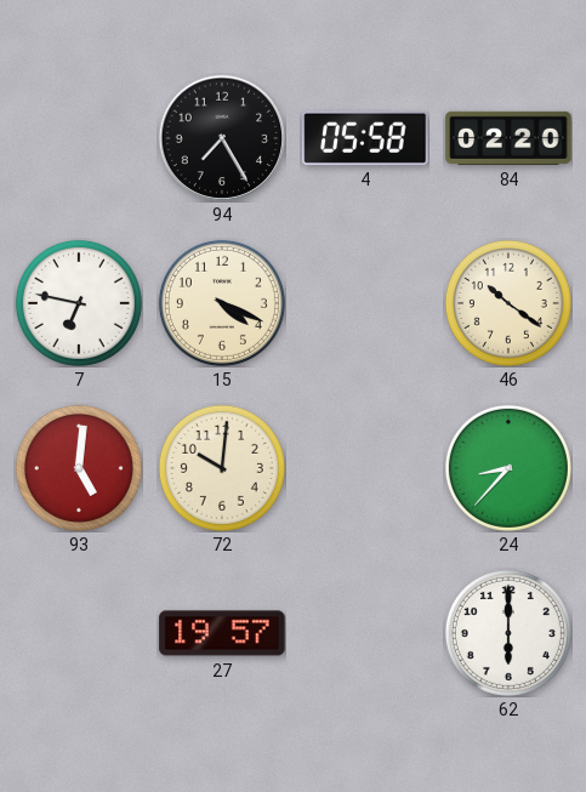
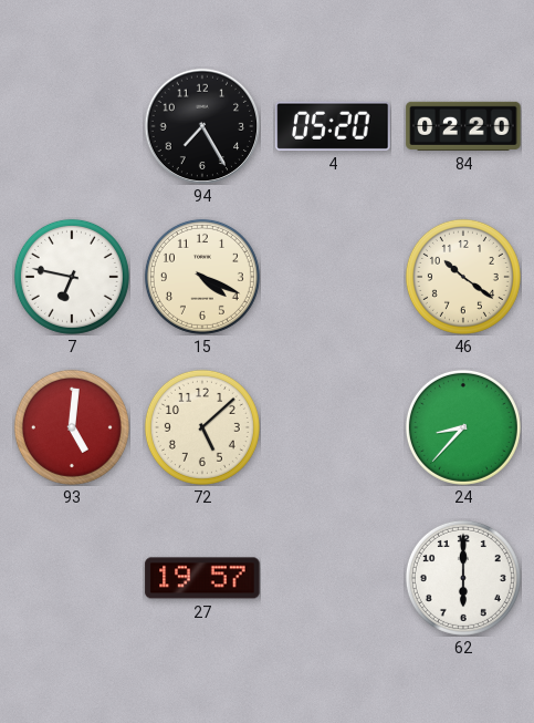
4: 05:58 -> 05:20 (333, 126)
72: 10:01 -> 5:08 (202, 427)
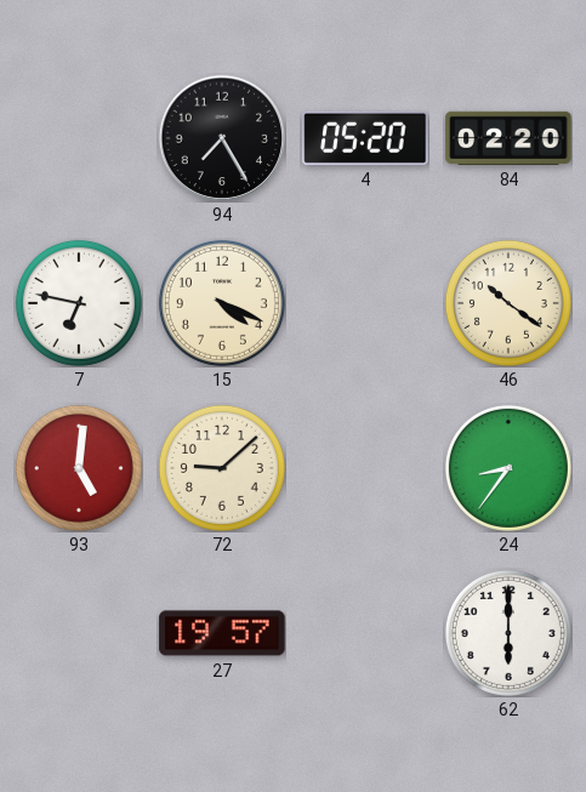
72: 5:08 -> 9:08 (222, 468)
24: 8:37 -> 8:36 (508, 468)
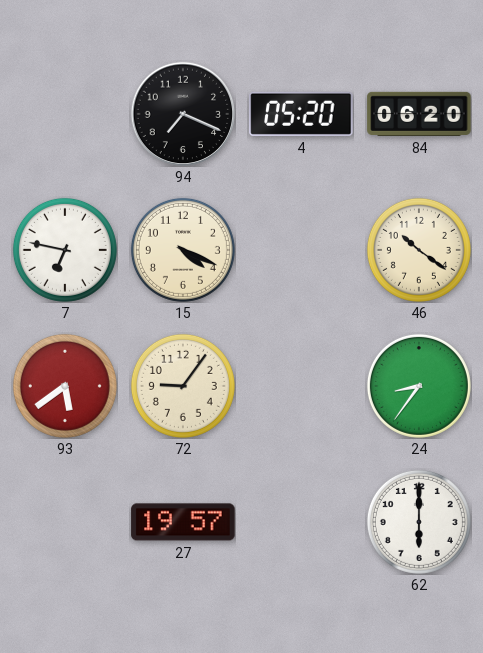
94: 7:25 -> 7:19 (183, 114)
84: 02:20 -> 06:20 (419, 114)
93: 5:01 -> 5:39 (65, 386)
72: 9:08 -> 9:06 (183, 386)
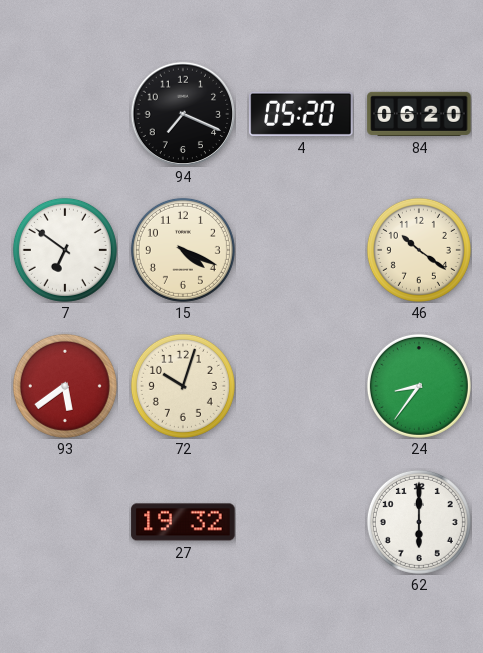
7: 6:47 -> 6:51 (65, 250)
72: 9:06 -> 10:03 (183, 386)
27: 19:57 -> 19:32 (183, 522)
